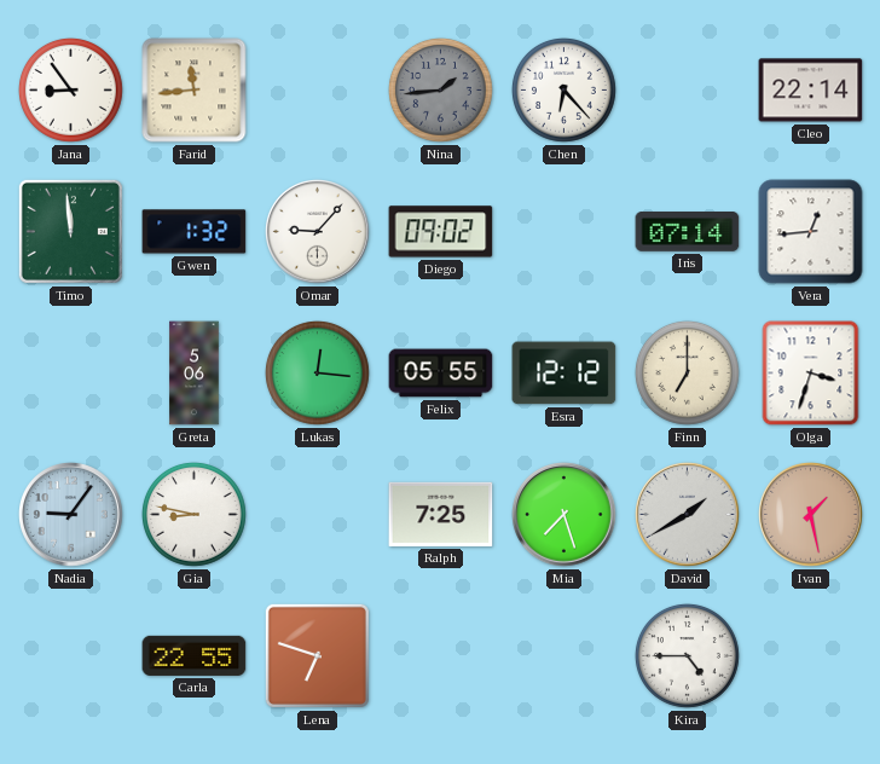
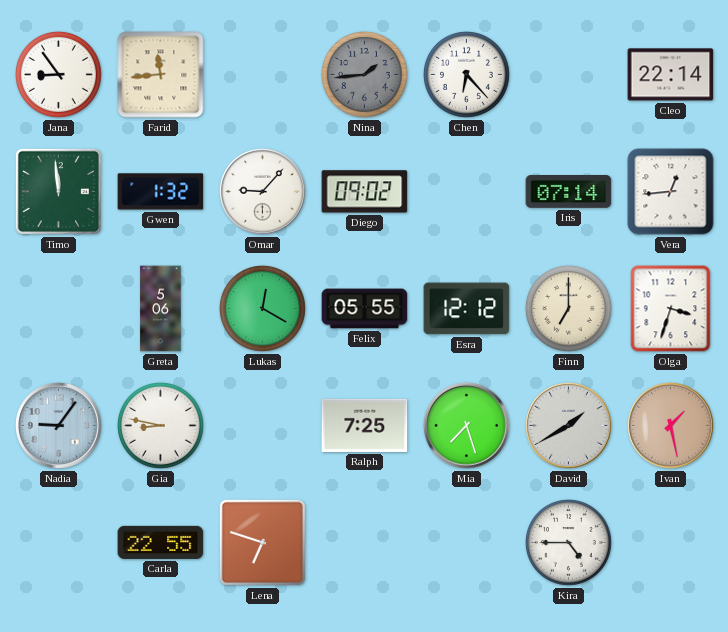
Lukas: 12:16 -> 12:20 (262, 308)
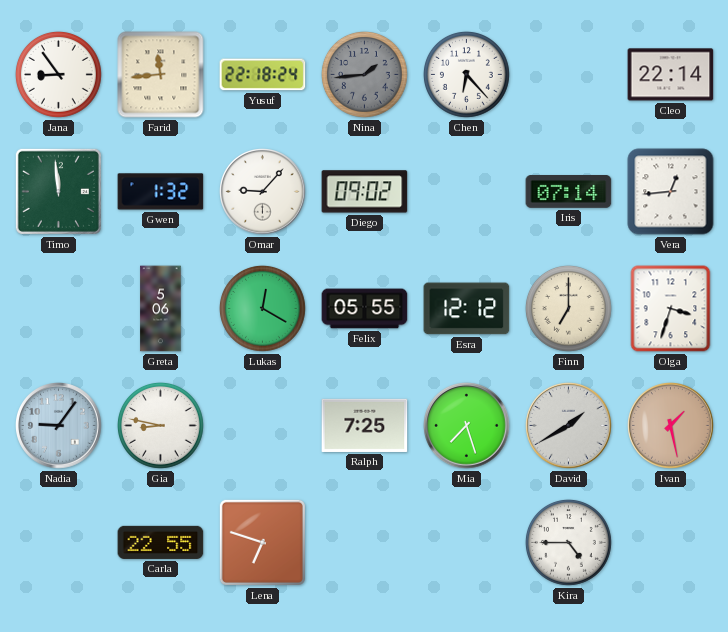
Yusuf: none -> 22:18 (263, 75)
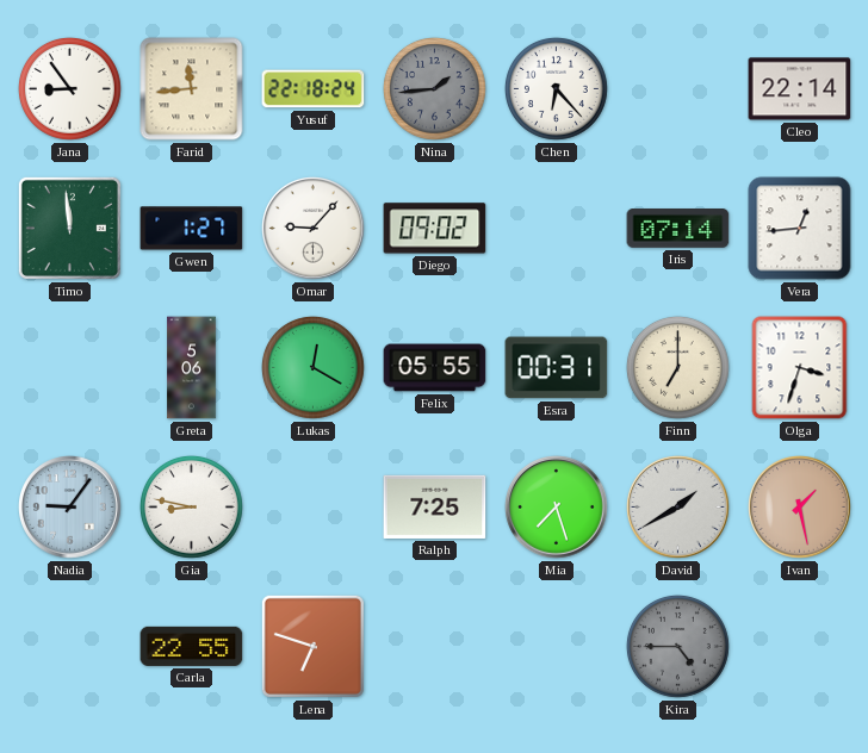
Gwen: 1:32 -> 1:27 (192, 229)
Esra: 12:12 -> 00:31 (557, 368)
Kira dial: white -> grey (677, 646)
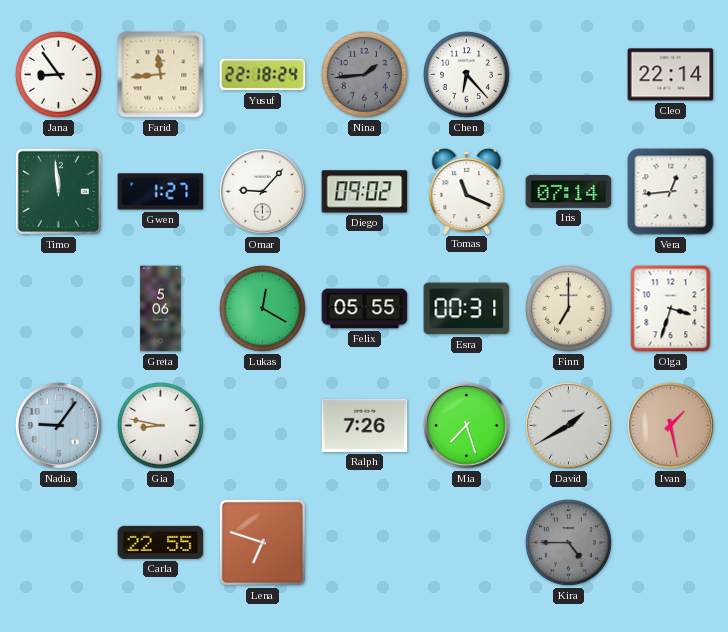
Tomas: none -> 11:19 (467, 192)
Ralph: 7:25 -> 7:26 (365, 425)
